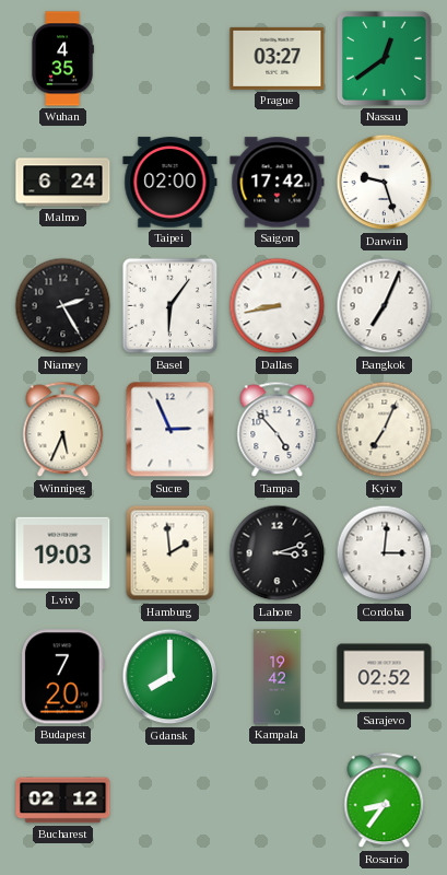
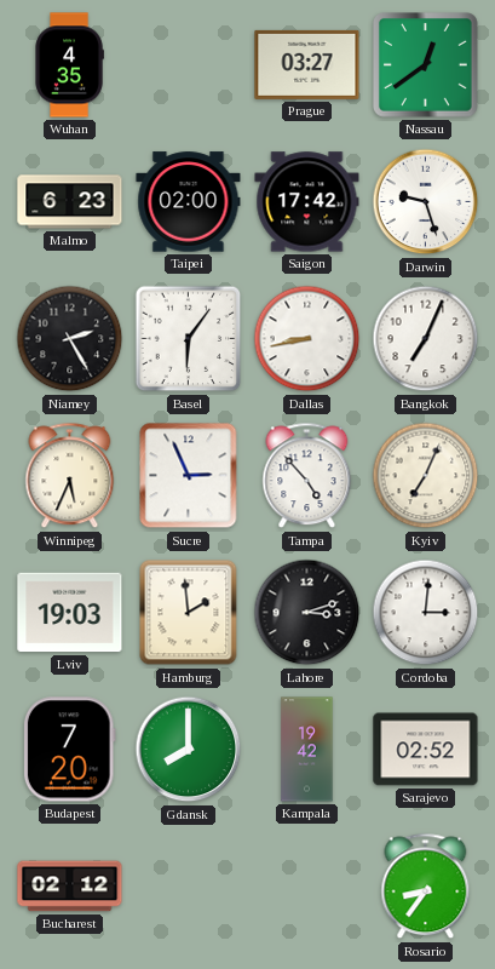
Malmo: 6:24 -> 6:23 (70, 202)
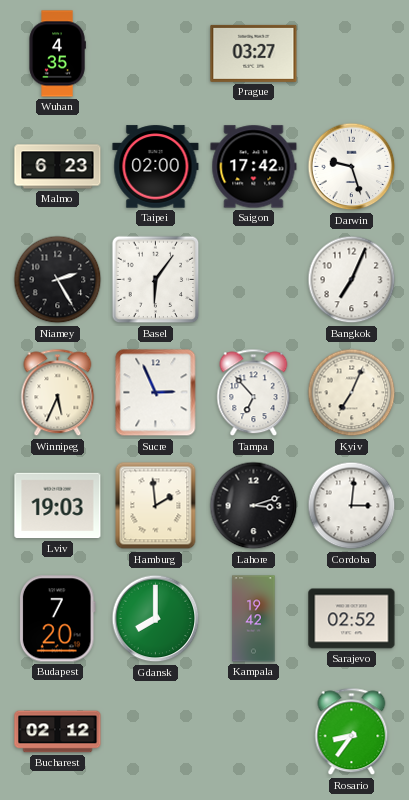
Nassau: 12:39 -> none (426, 65)
Dallas: 8:43 -> none (307, 339)
Tampa: 4:53 -> 6:53 (254, 393)
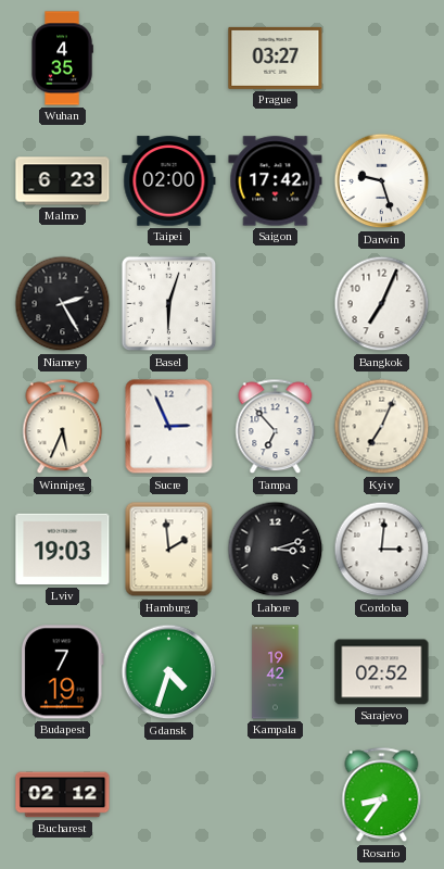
Basel: 6:06 -> 6:03 (169, 304)
Budapest: 7:20 -> 7:19 (62, 672)
Gdansk: 8:00 -> 4:33 (169, 672)
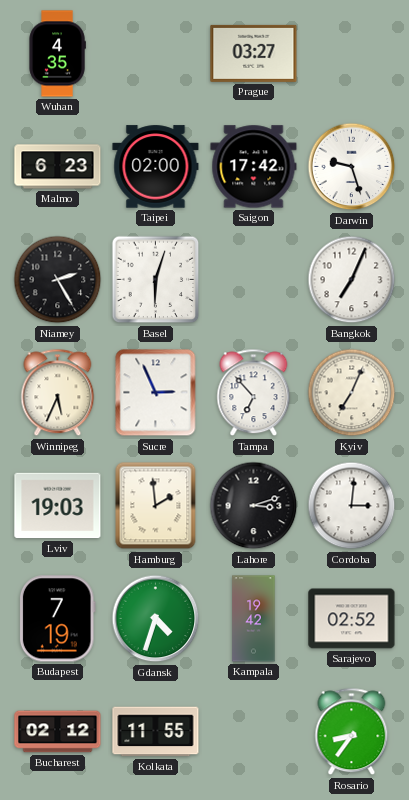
Kolkata: none -> 11:55 (156, 732)
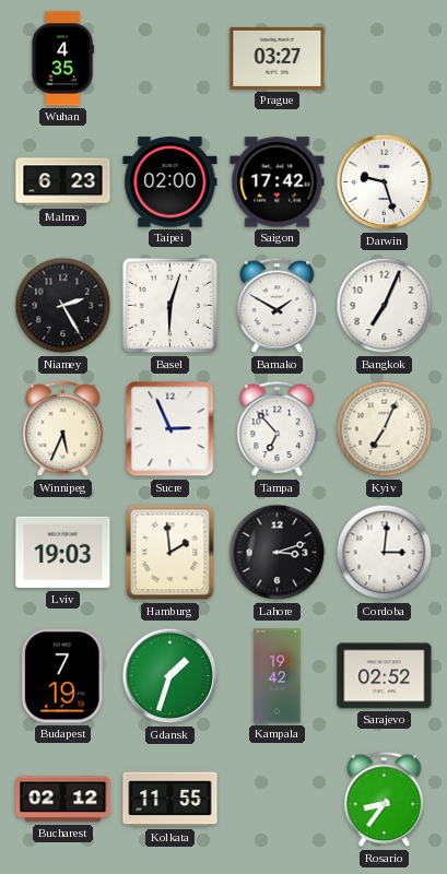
Bamako: none -> 1:50 (278, 306)
Gdansk: 4:33 -> 1:33 (170, 676)
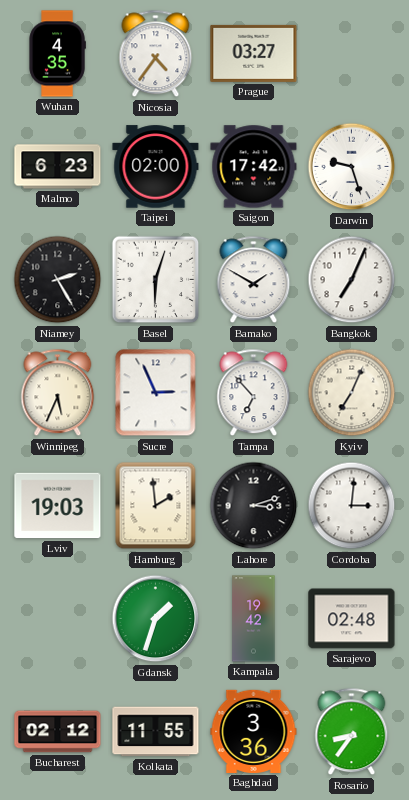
Nicosia: none -> 4:36 (156, 54)
Budapest: 7:19 -> none (62, 676)
Sarajevo: 02:52 -> 02:48 (352, 619)
Baghdad: none -> 3:36 (254, 731)
